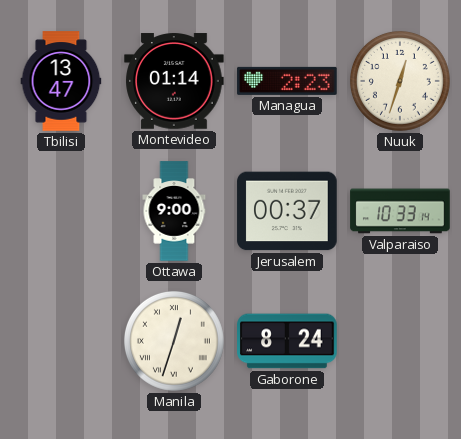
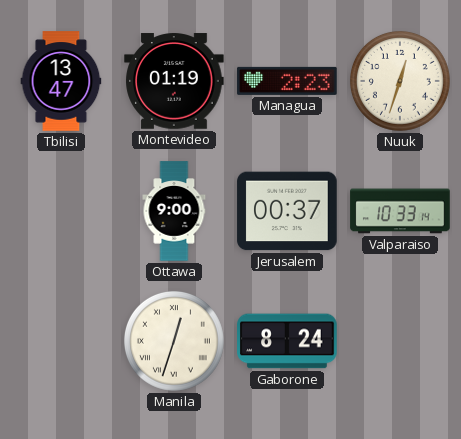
Montevideo: 01:14 -> 01:19 (174, 81)
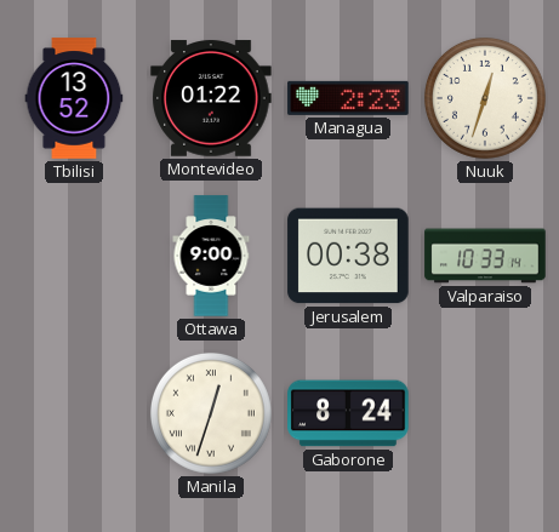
Tbilisi: 13:47 -> 13:52 (74, 98)
Montevideo: 01:19 -> 01:22 (211, 98)
Jerusalem: 00:37 -> 00:38 (348, 256)
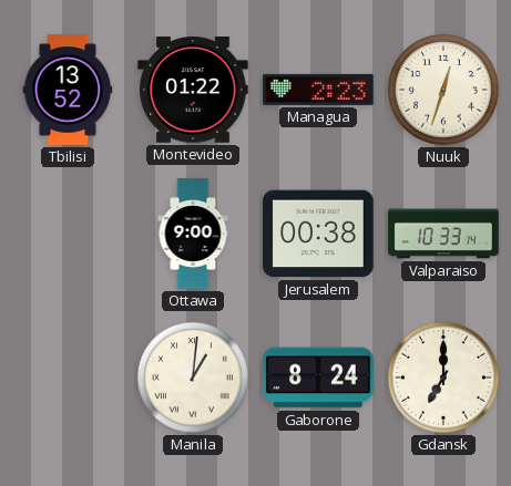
Manila: 12:33 -> 1:01 (193, 378)
Gdansk: none -> 7:00 (443, 378)
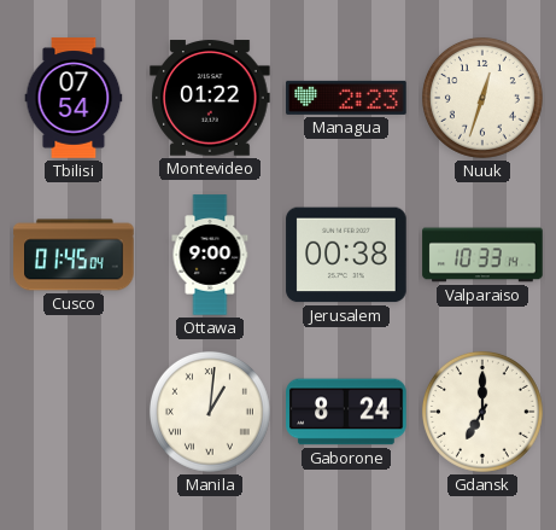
Tbilisi: 13:52 -> 07:54 (74, 98)
Cusco: none -> 01:45 (74, 255)
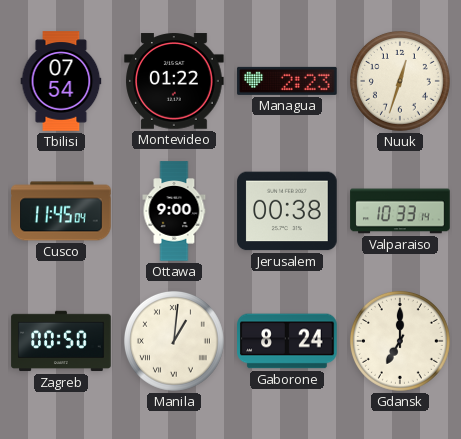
Cusco: 01:45 -> 11:45 (61, 211)
Zagreb: none -> 00:50 (61, 341)
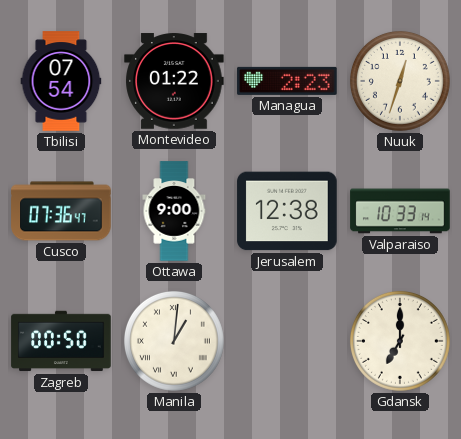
Cusco: 11:45 -> 07:36 (61, 211)
Jerusalem: 00:38 -> 12:38 (287, 211)
Gaborone: 8:24 -> none (287, 341)
